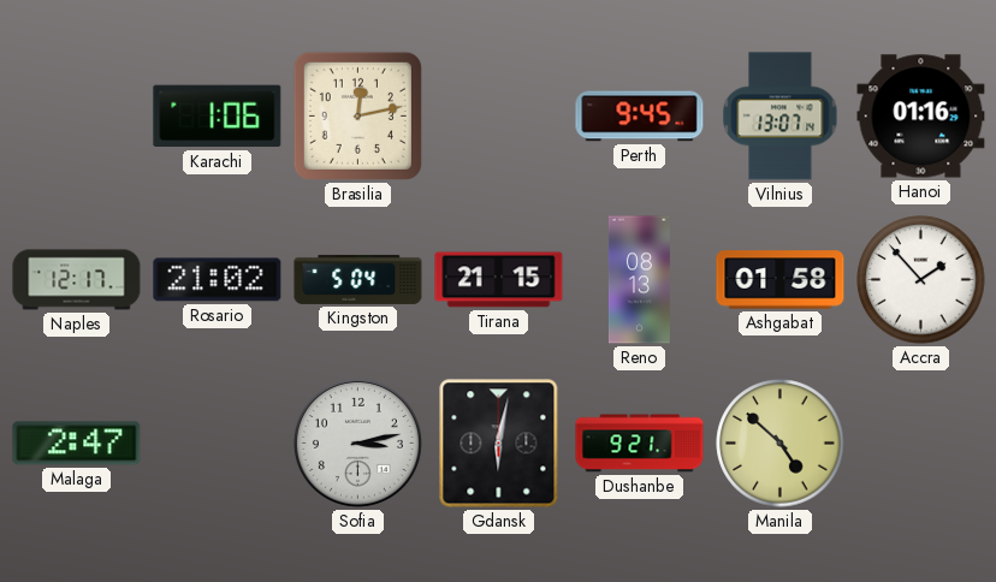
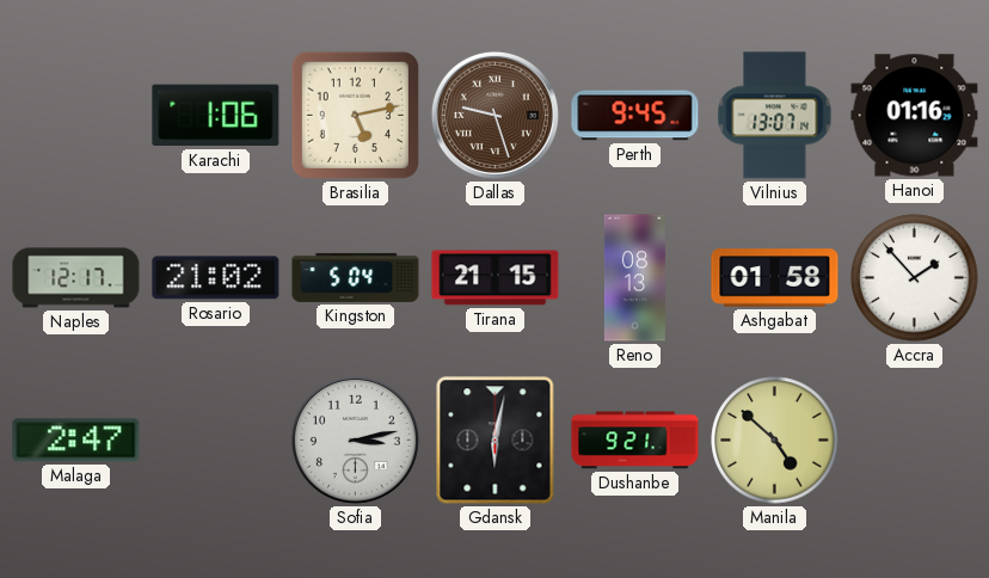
Brasilia: 12:13 -> 5:13 (355, 115)
Dallas: none -> 9:27 (494, 115)
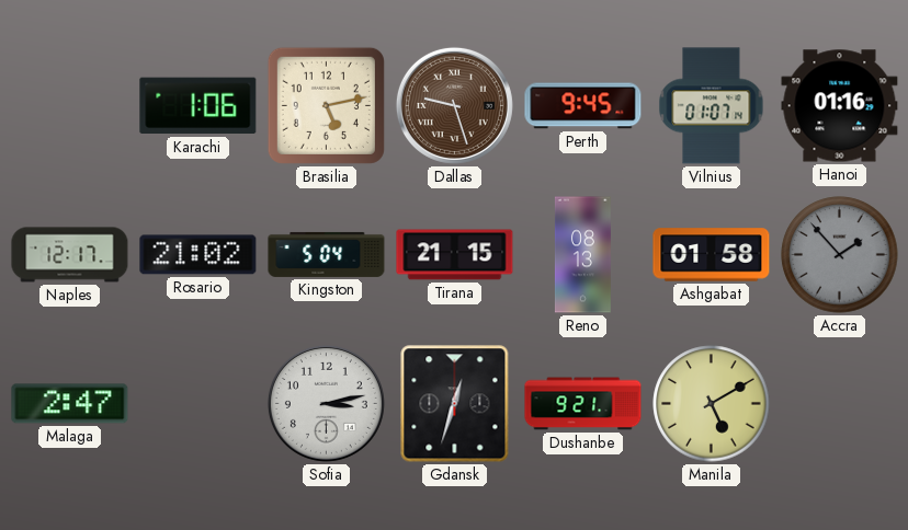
Vilnius: 13:07 -> 01:07 (712, 106)
Accra dial: white -> grey (840, 255)
Gdansk: 6:02 -> 12:33 (455, 404)
Manila: 4:52 -> 5:10 (712, 404)
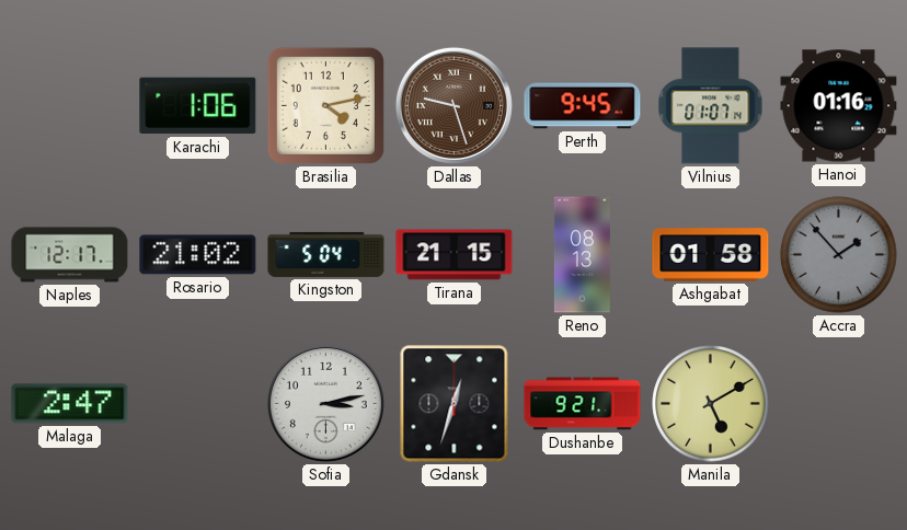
Brasilia: 5:13 -> 4:13 (325, 105)
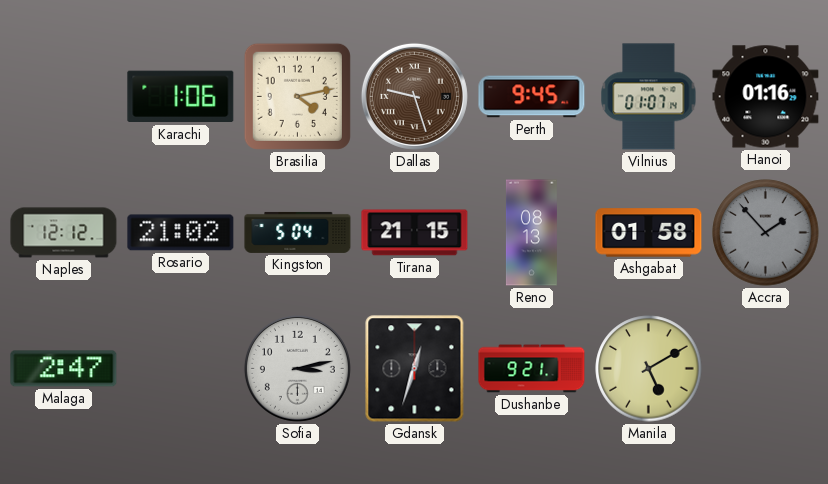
Naples: 12:17 -> 12:12 (64, 233)
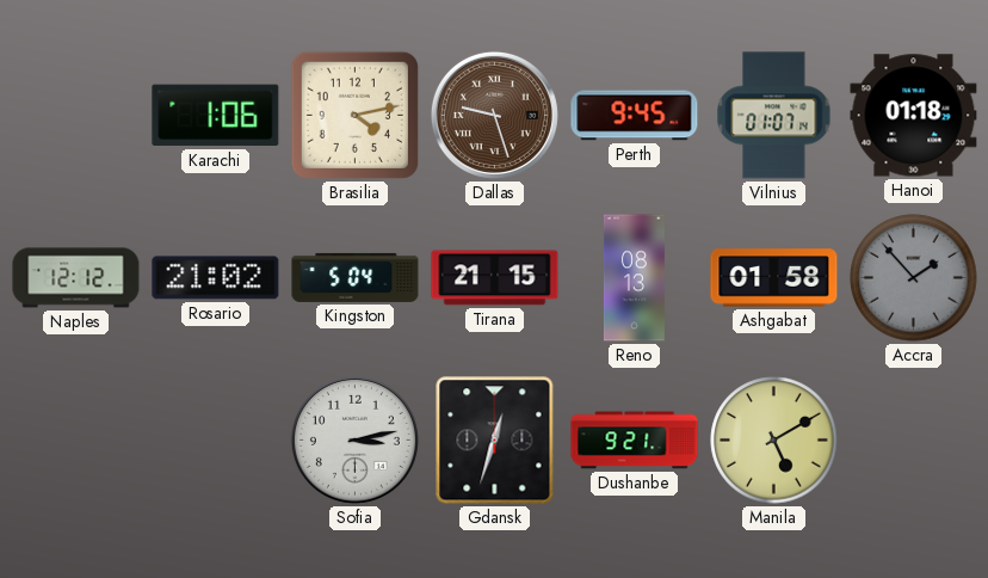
Hanoi: 01:16 -> 01:18 (914, 116)
Malaga: 2:47 -> none (64, 369)
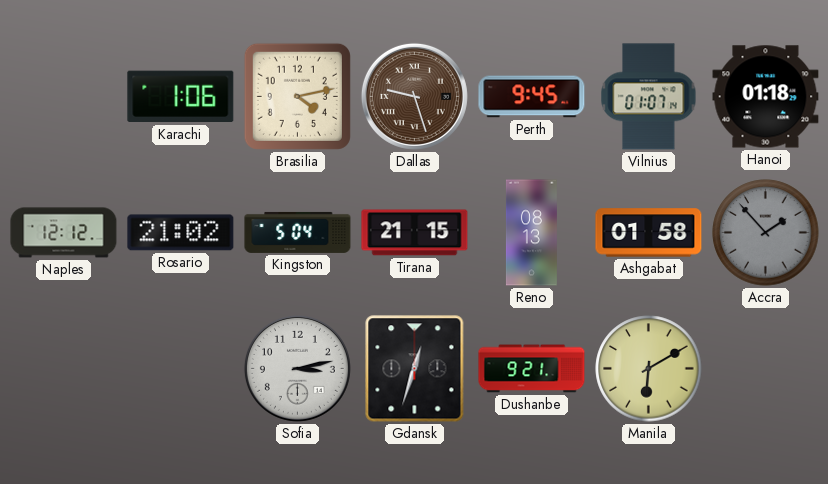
Manila: 5:10 -> 6:10 (649, 369)
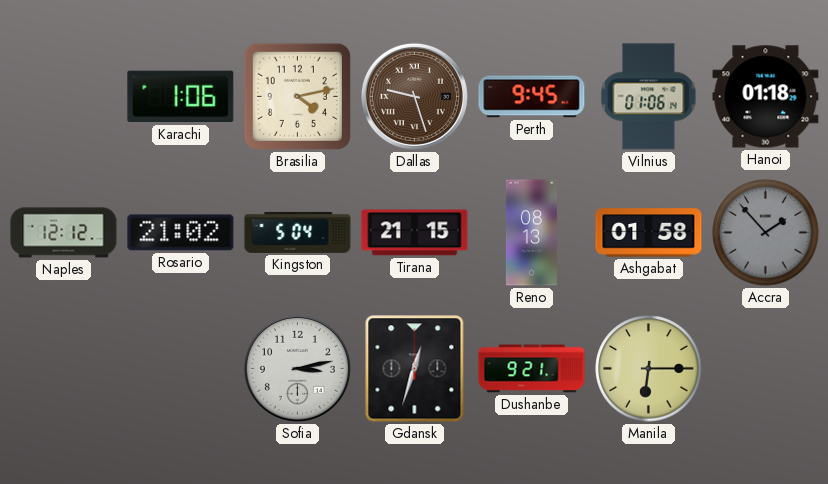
Vilnius: 01:07 -> 01:06 (649, 97)
Manila: 6:10 -> 6:15 (649, 369)
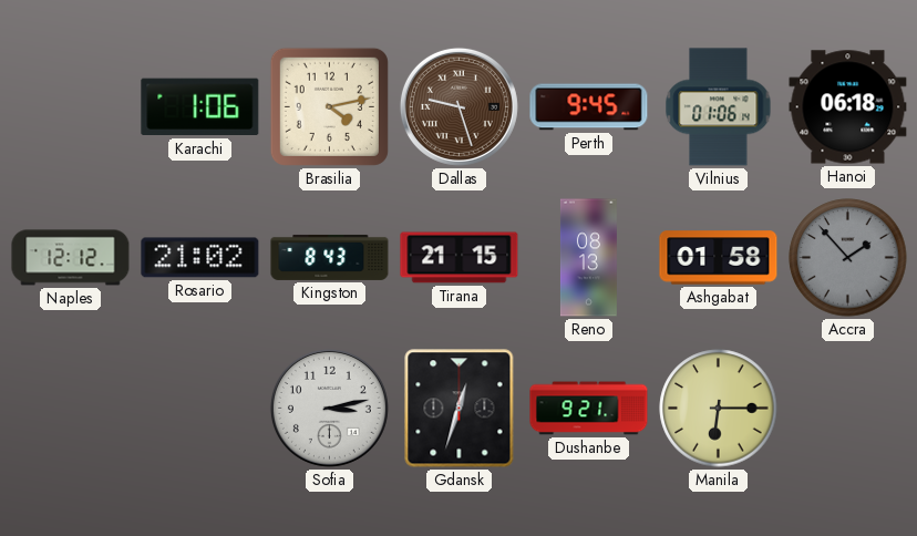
Hanoi: 01:18 -> 06:18 (848, 107)
Kingston: 5:04 -> 8:43 (330, 257)
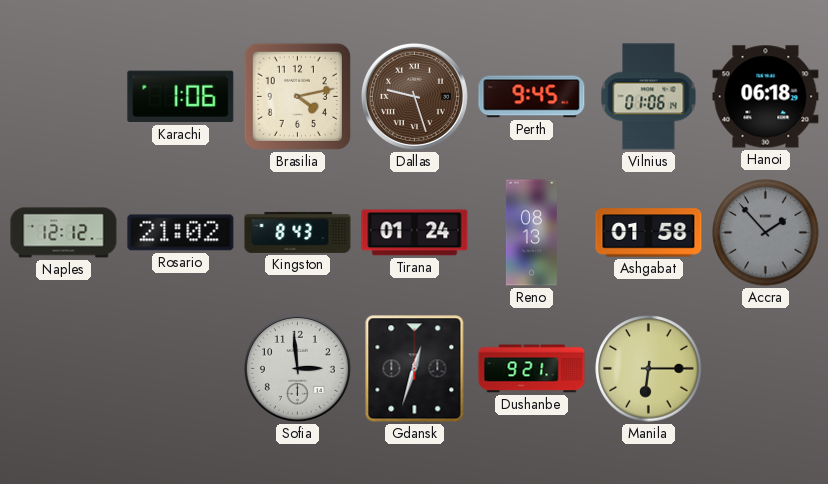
Tirana: 21:15 -> 01:24 (415, 233)
Sofia: 3:13 -> 2:59 (297, 368)
